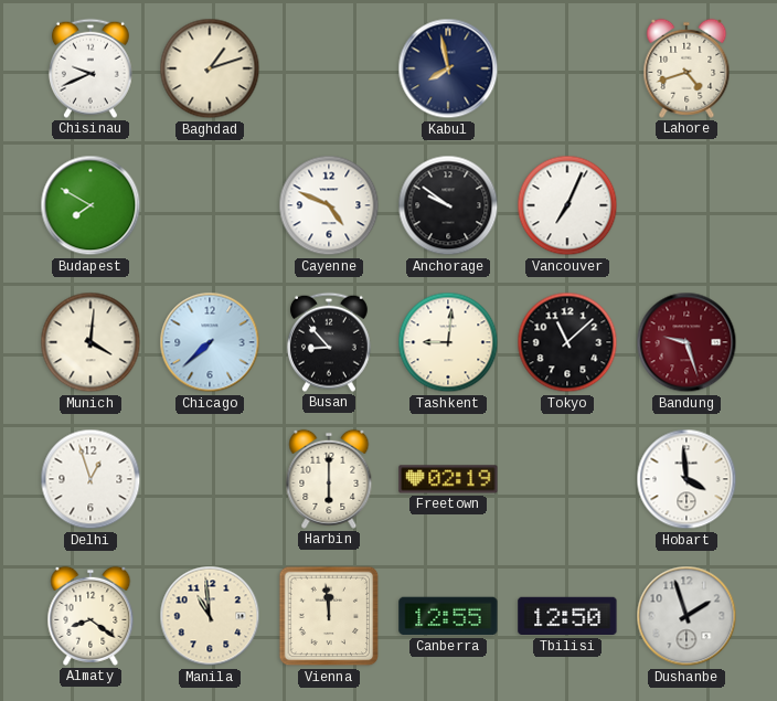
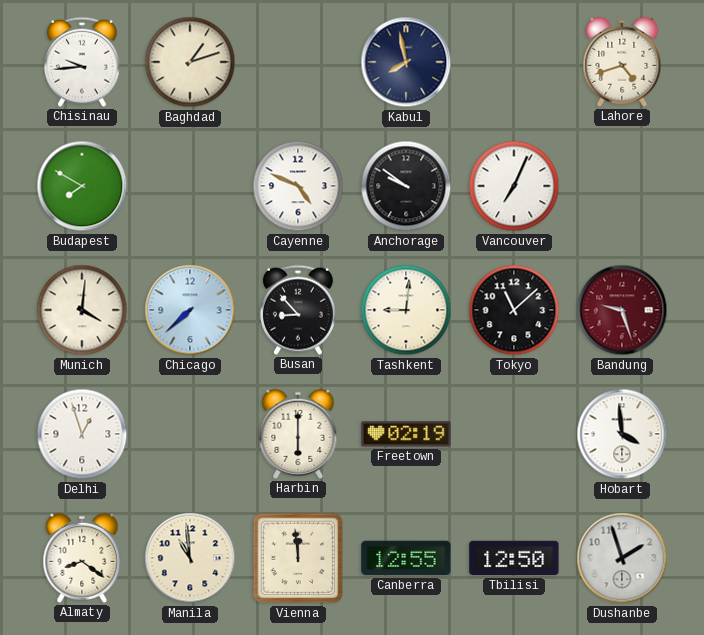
Chisinau: 9:41 -> 9:44 (82, 62)
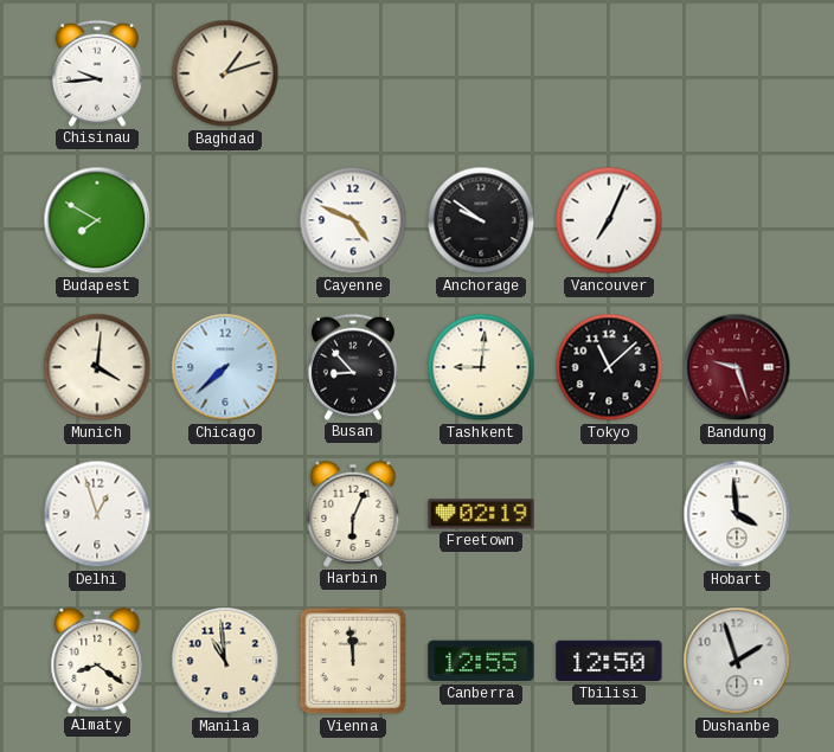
Kabul: 7:58 -> none (406, 62)
Lahore: 4:42 -> none (622, 62)
Harbin: 6:00 -> 6:04 (353, 514)
